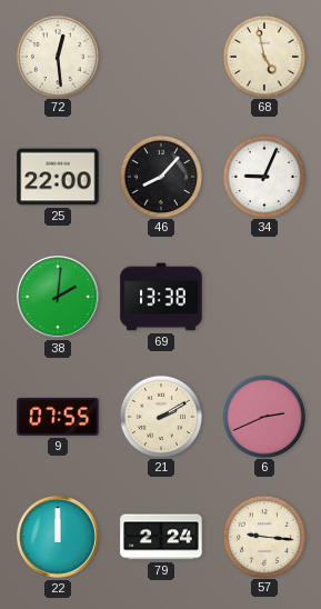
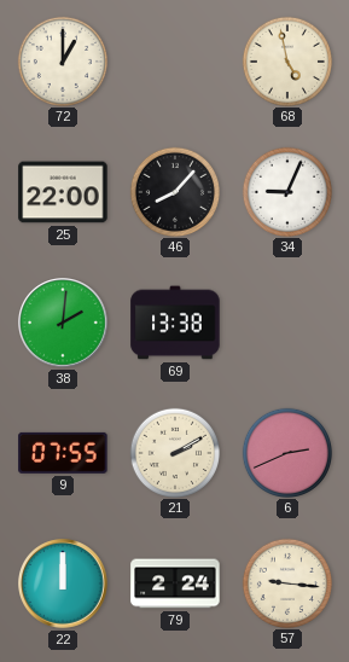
72: 12:29 -> 1:00 (62, 60)
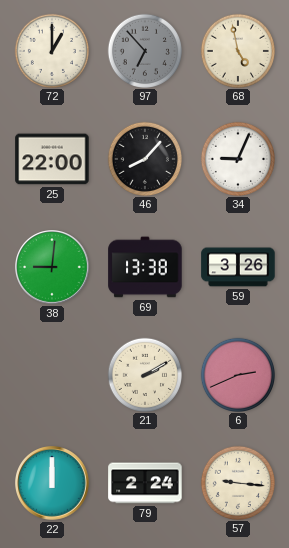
97: none -> 6:53 (144, 50)
38: 2:01 -> 9:01 (53, 268)
59: none -> 3:26 (238, 267)
9: 07:55 -> none (63, 453)
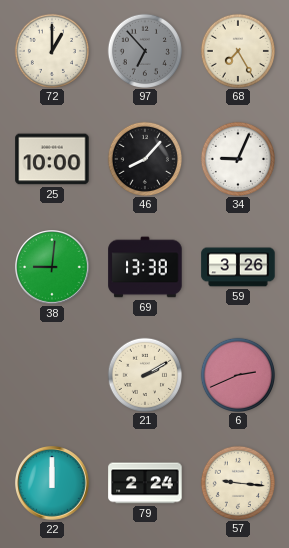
68: 4:58 -> 7:25 (237, 50)
25: 22:00 -> 10:00 (52, 159)
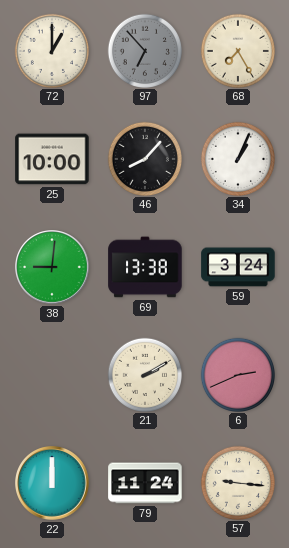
34: 9:04 -> 1:04 (237, 158)
59: 3:26 -> 3:24 (238, 267)
79: 2:24 -> 11:24 (145, 483)
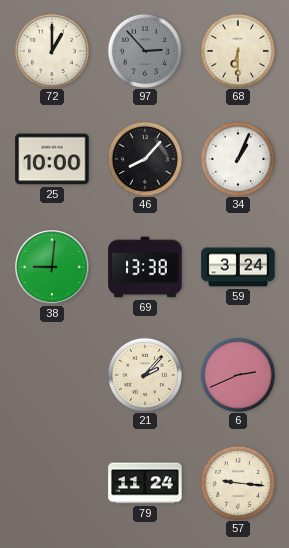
97: 6:53 -> 2:53 (144, 50)
68: 7:25 -> 6:30 (237, 50)
21: 2:10 -> 2:07 (144, 374)
22: 12:00 -> none (53, 484)
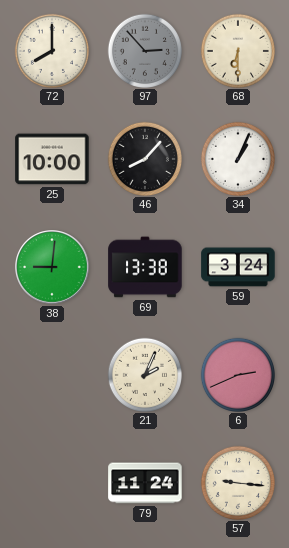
72: 1:00 -> 8:00 (51, 50)
21: 2:07 -> 2:04 (144, 374)
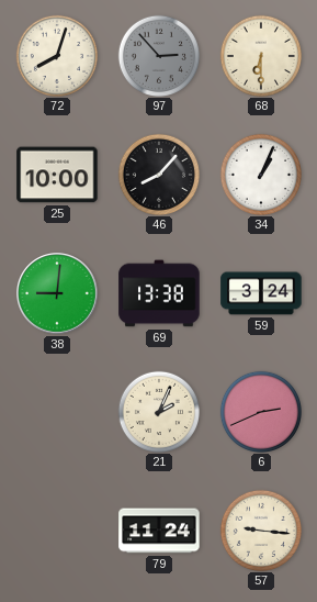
72: 8:00 -> 8:03 (56, 55)
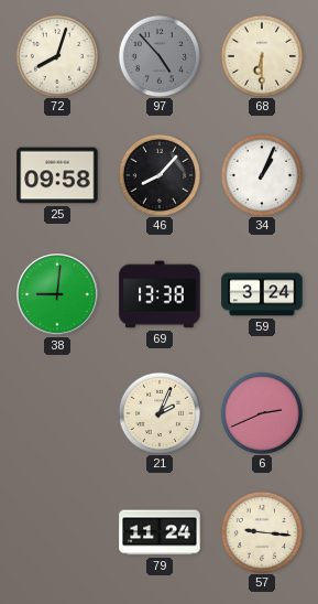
97: 2:53 -> 4:53 (158, 55)
25: 10:00 -> 09:58 (57, 175)
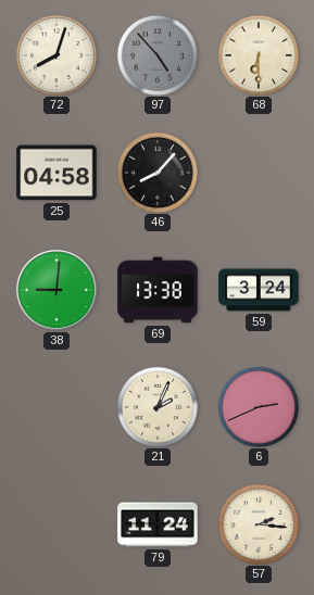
25: 09:58 -> 04:58 (56, 173)
34: 1:04 -> none (261, 174)
57: 9:16 -> 2:16 (258, 523)
